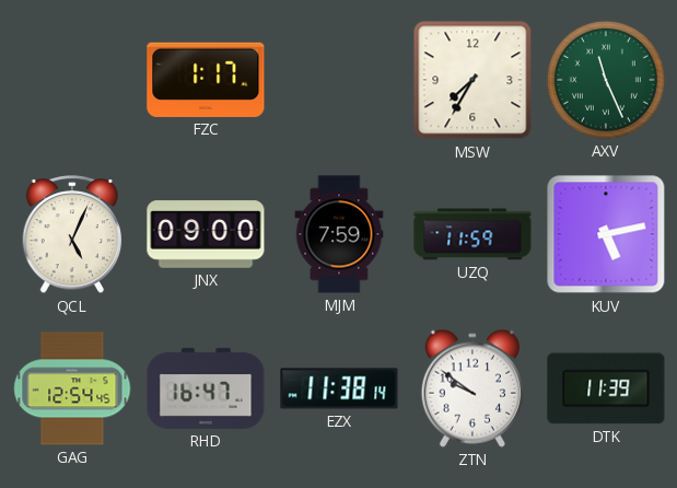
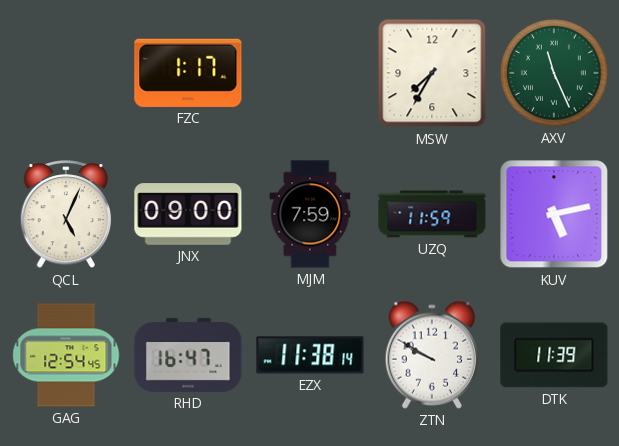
ZTN: 9:51 -> 9:50 (432, 355)
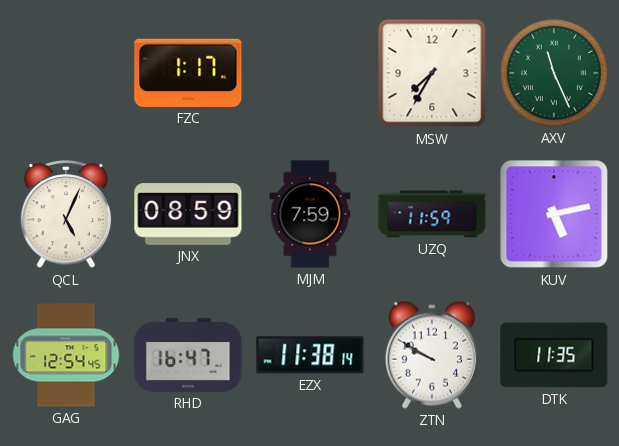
JNX: 09:00 -> 08:59 (188, 214)
DTK: 11:39 -> 11:35 (554, 355)
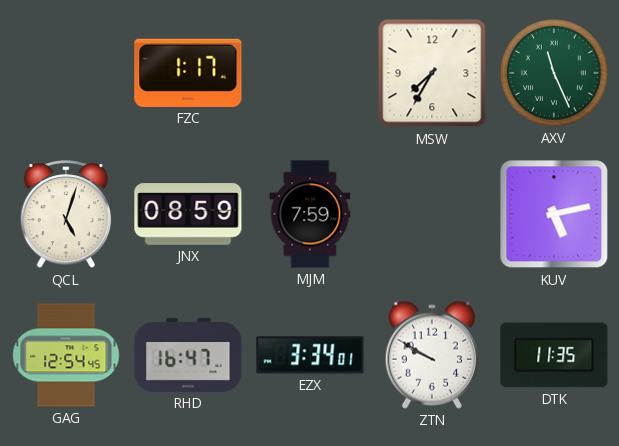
QCL: 5:04 -> 5:03 (66, 215)
UZQ: 11:59 -> none (432, 214)
EZX: 11:38 -> 3:34 (310, 355)
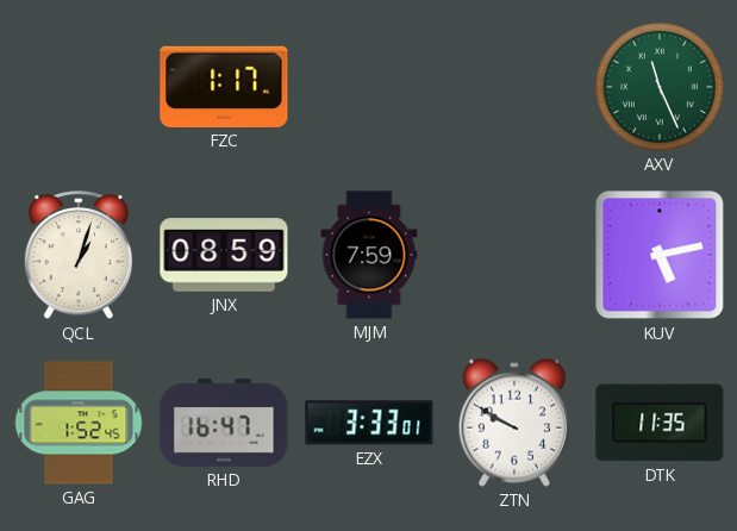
MSW: 7:35 -> none (432, 73)
QCL: 5:03 -> 1:03 (79, 256)
GAG: 12:54 -> 1:52 (79, 423)
EZX: 3:34 -> 3:33 (369, 423)
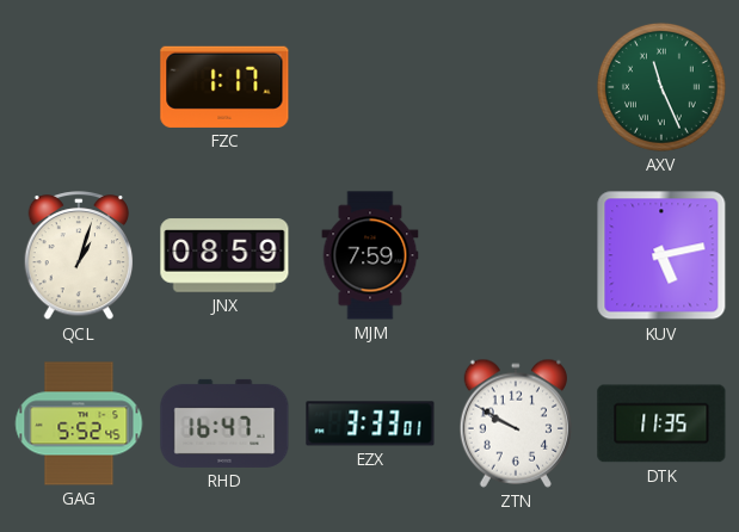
GAG: 1:52 -> 5:52 (79, 423)
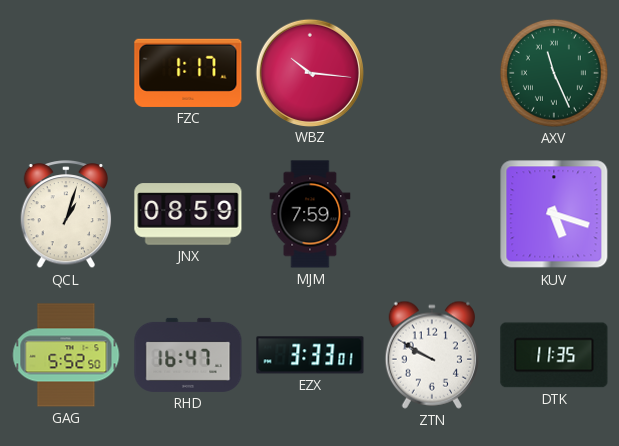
WBZ: none -> 10:16 (309, 72)
KUV: 5:13 -> 5:18 (554, 214)
GAG: 5:52:45 -> 5:52:50 (66, 355)
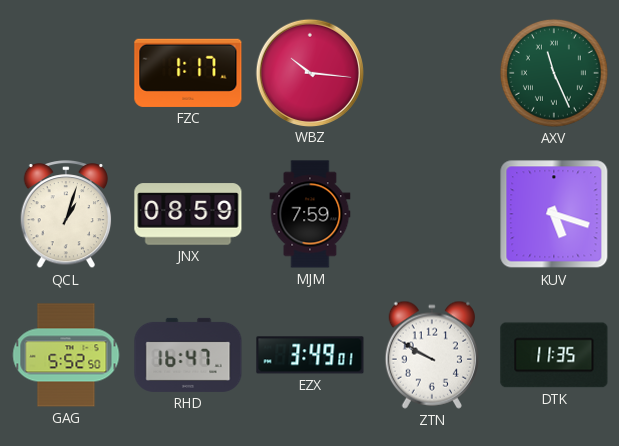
EZX: 3:33 -> 3:49 (310, 355)
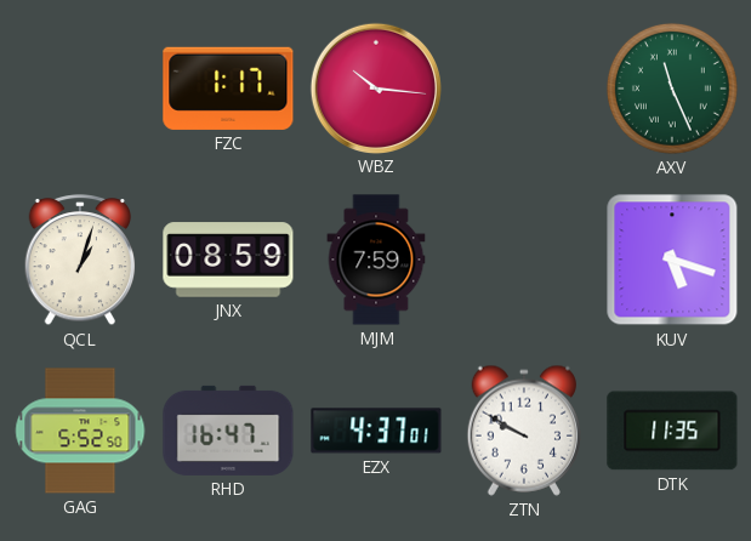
EZX: 3:49 -> 4:37 (376, 431)
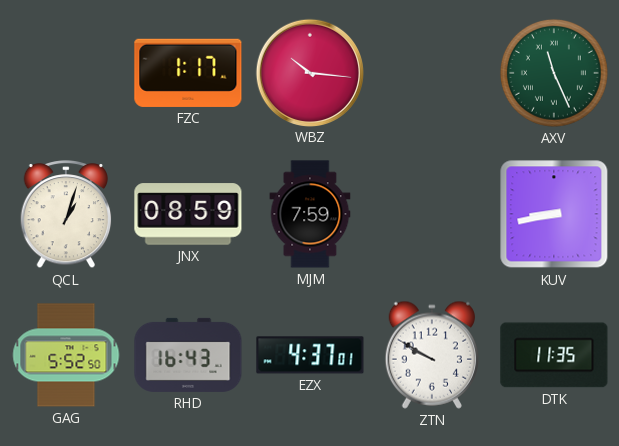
KUV: 5:18 -> 8:43 (554, 214)
RHD: 16:47 -> 16:43 (188, 355)
